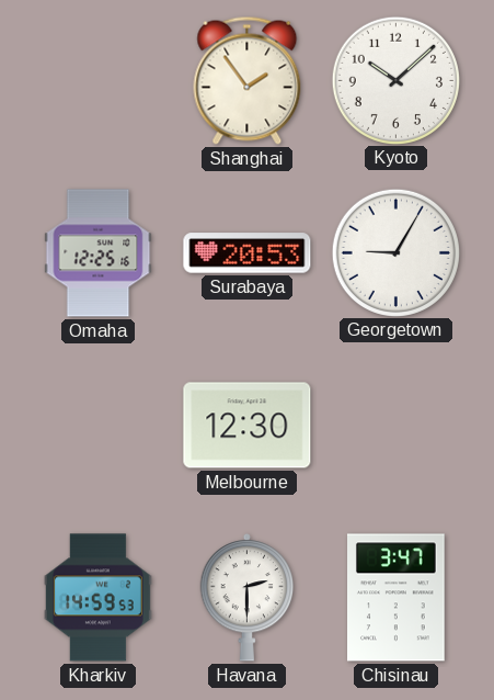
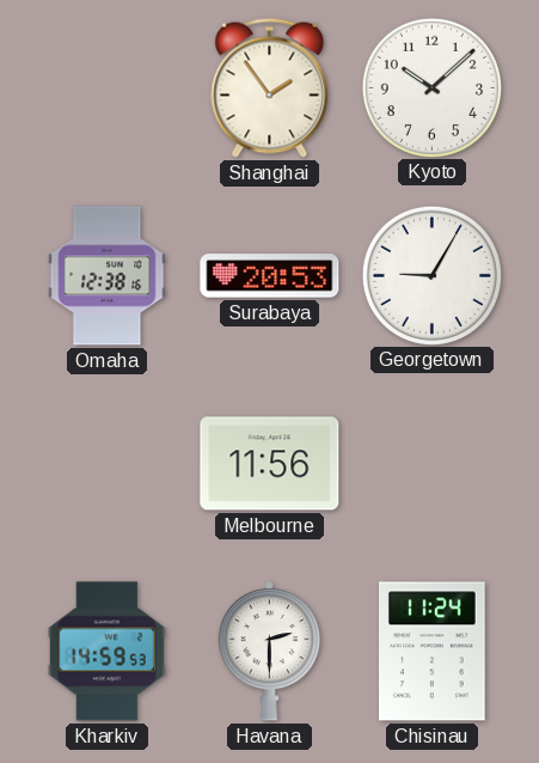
Omaha: 12:25 -> 12:38 (108, 276)
Melbourne: 12:30 -> 11:56 (270, 464)
Chisinau: 3:47 -> 11:24 (433, 652)
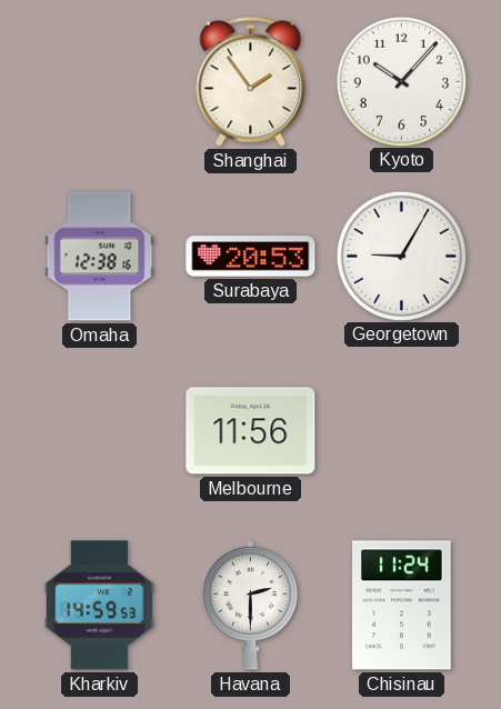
Kyoto: 10:08 -> 10:07 (401, 81)
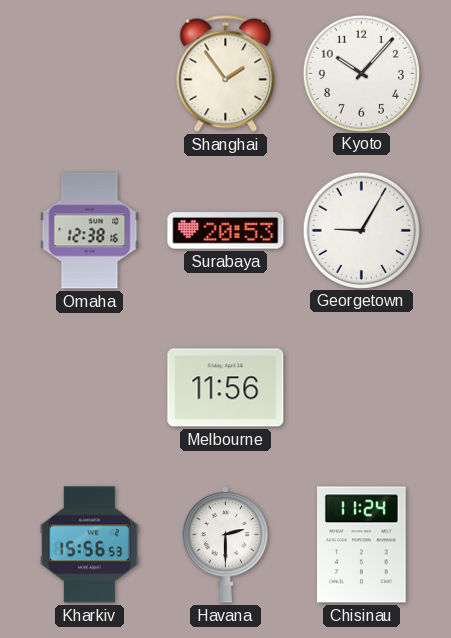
Kharkiv: 14:59 -> 15:56 (89, 545)
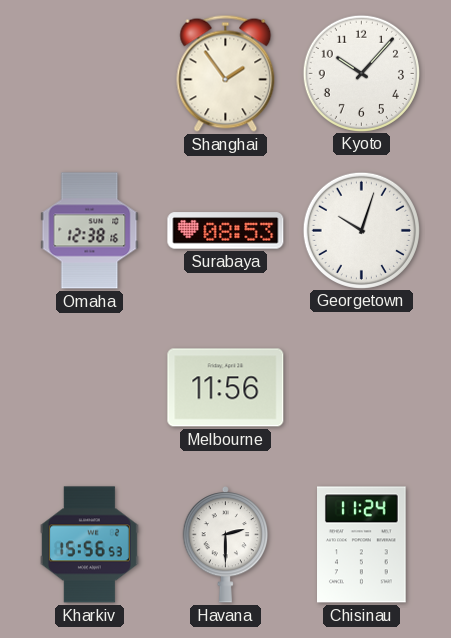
Surabaya: 20:53 -> 08:53 (226, 231)
Georgetown: 9:05 -> 10:03 (361, 230)
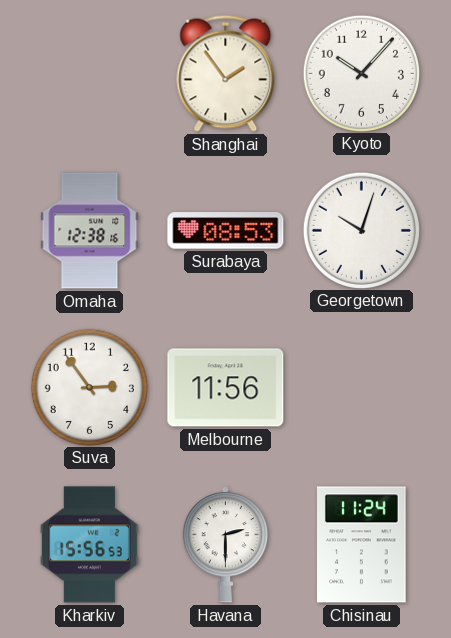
Suva: none -> 2:54 (89, 387)
